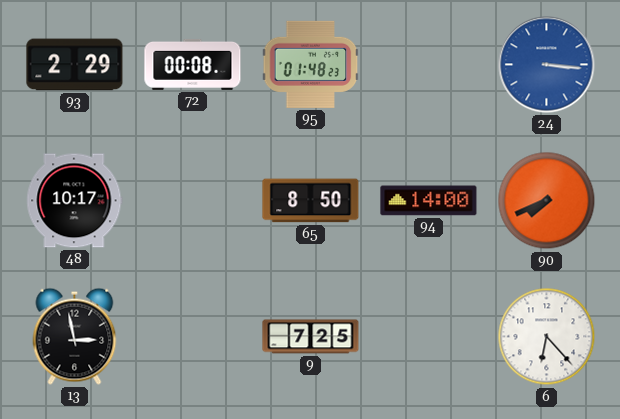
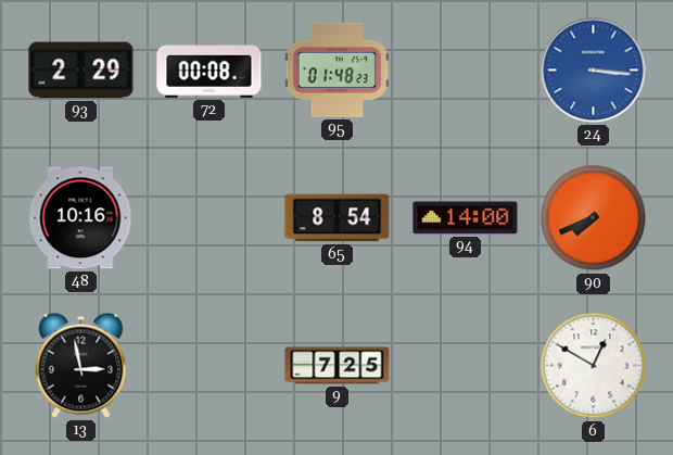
48: 10:17 -> 10:16 (81, 218)
65: 8:50 -> 8:54 (338, 218)
6: 6:23 -> 12:50 (594, 366)
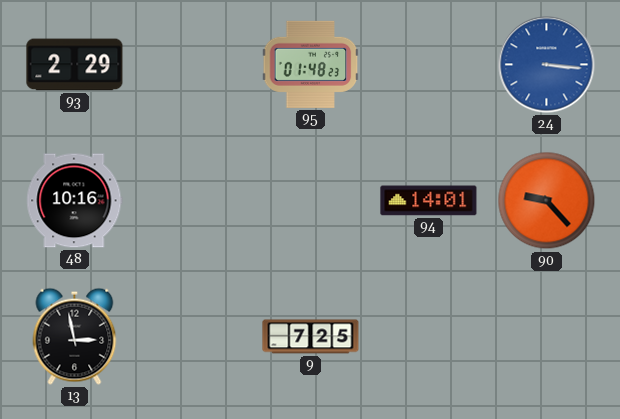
72: 00:08 -> none (209, 69)
65: 8:54 -> none (338, 218)
94: 14:00 -> 14:01 (429, 201)
90: 7:41 -> 9:23 (547, 201)
6: 12:50 -> none (594, 366)
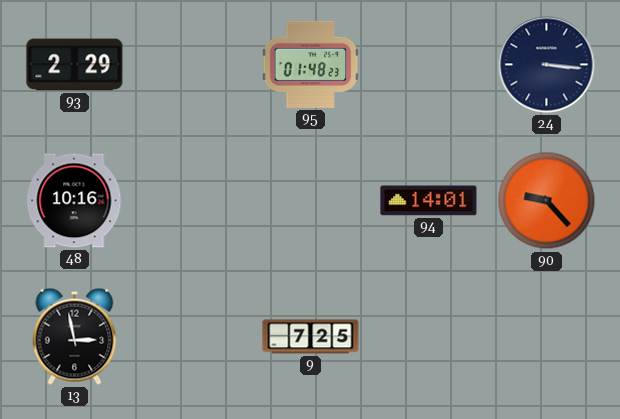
24 dial: blue -> navy (547, 65)
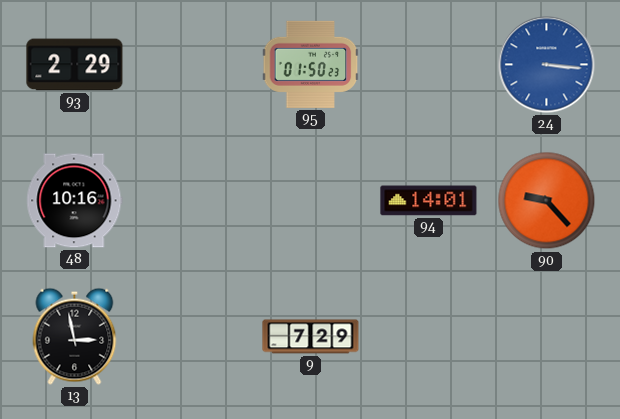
95: 01:48 -> 01:50 (311, 64)
24 dial: navy -> blue (547, 65)
9: 7:25 -> 7:29 (311, 337)
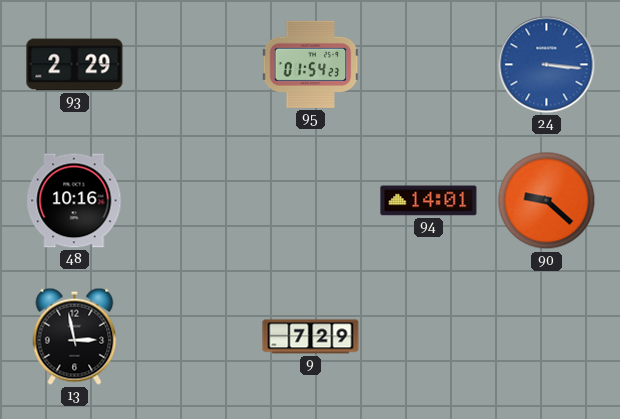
95: 01:50 -> 01:54 (311, 64)
90: 9:23 -> 9:22 (547, 201)
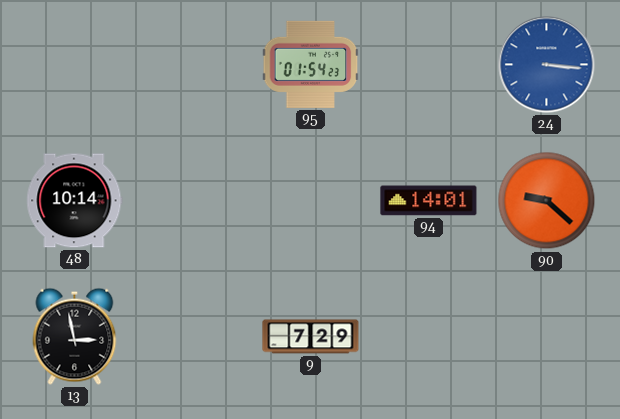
93: 2:29 -> none (75, 65)
48: 10:16 -> 10:14 (75, 201)
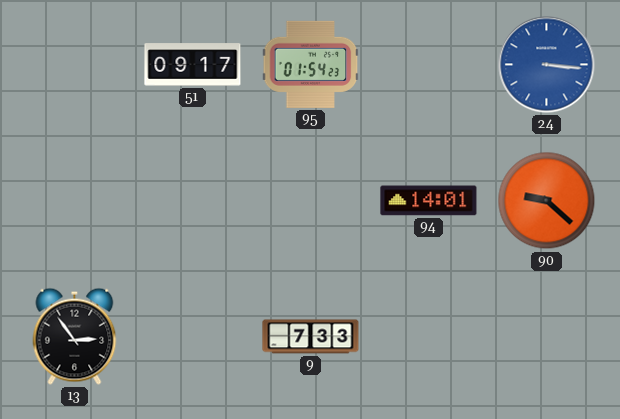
51: none -> 09:17 (193, 65)
48: 10:14 -> none (75, 201)
13: 2:58 -> 2:54 (75, 336)
9: 7:29 -> 7:33 (311, 337)
